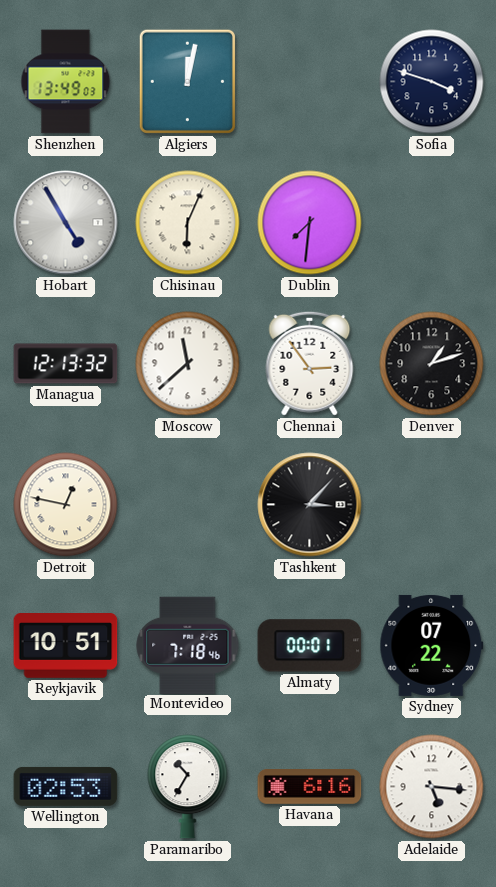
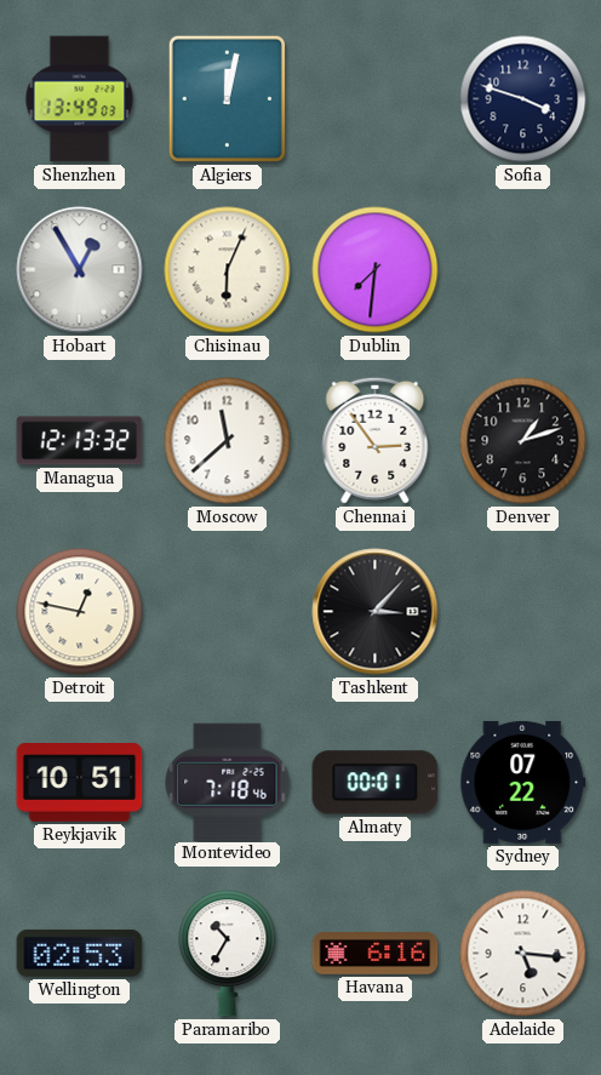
Hobart: 4:55 -> 12:55 (80, 270)
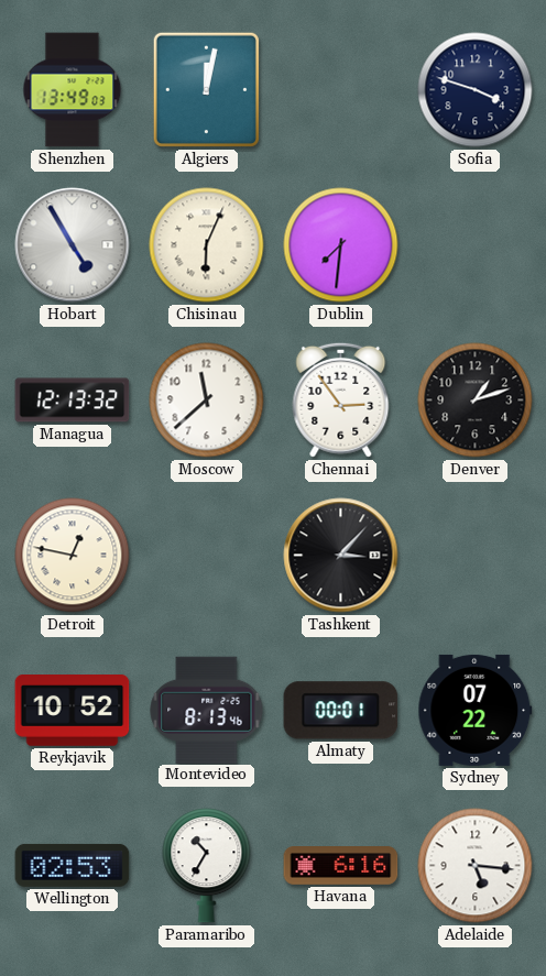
Hobart: 12:55 -> 4:55 (73, 245)
Reykjavik: 10:51 -> 10:52 (73, 711)
Montevideo: 7:18 -> 8:13 (207, 710)
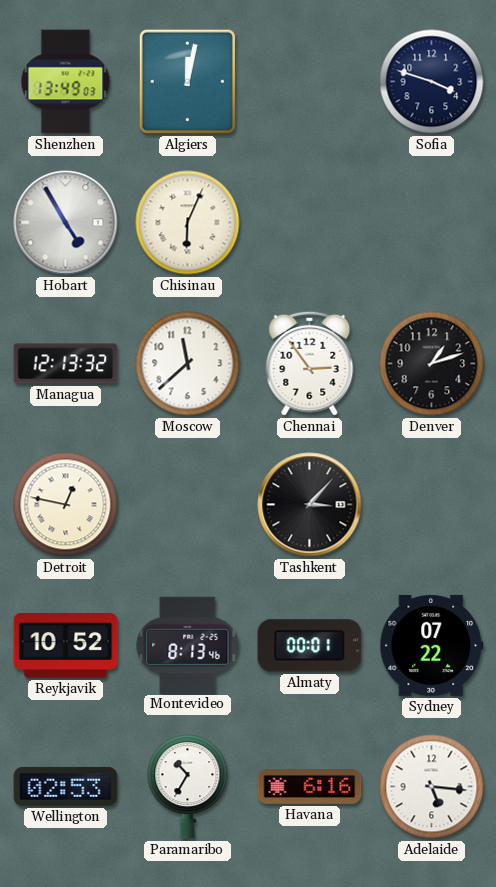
Dublin: 7:31 -> none (341, 245)
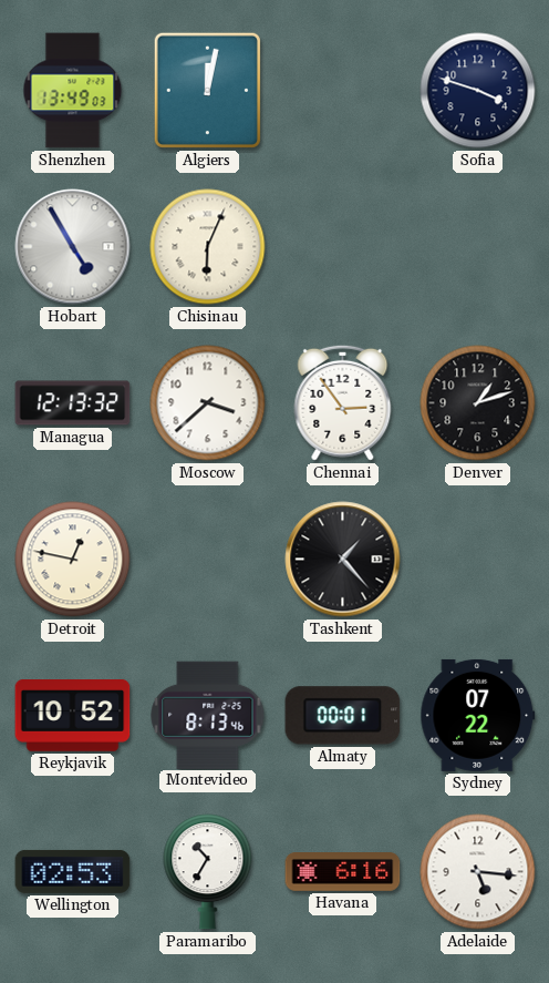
Moscow: 11:38 -> 3:38 (208, 403)
Tashkent: 3:07 -> 1:23 (343, 560)
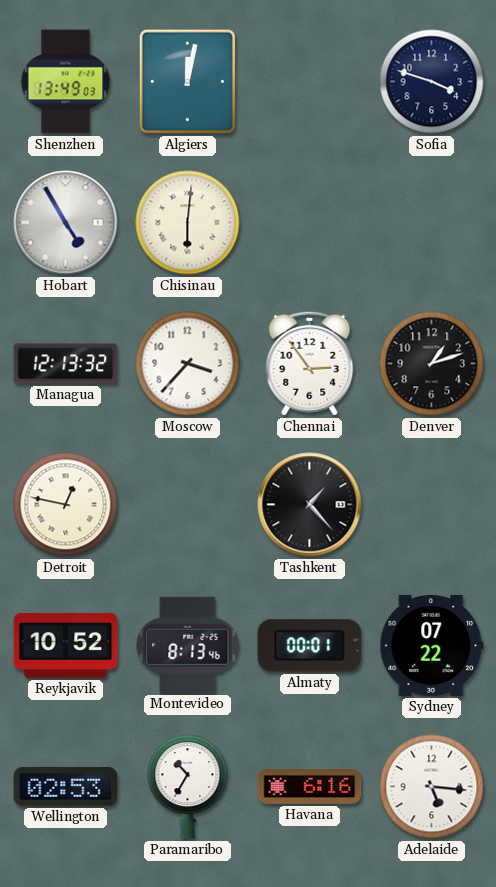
Chisinau: 6:04 -> 6:01 (188, 223)
Moscow: 3:38 -> 3:37 (188, 364)
